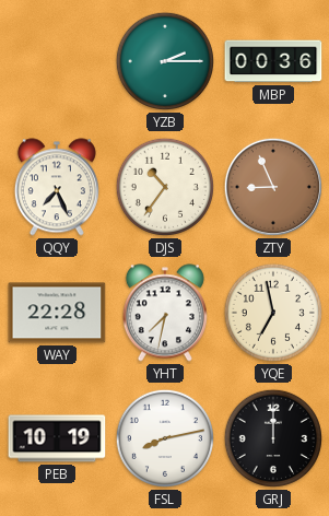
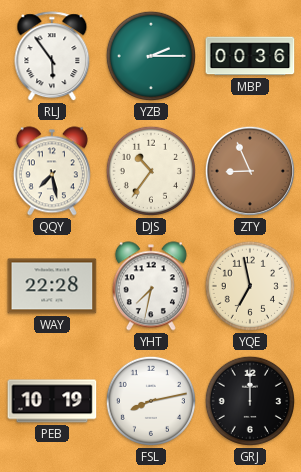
RLJ: none -> 5:54 (52, 57)
QQY: 7:26 -> 7:28 (52, 171)
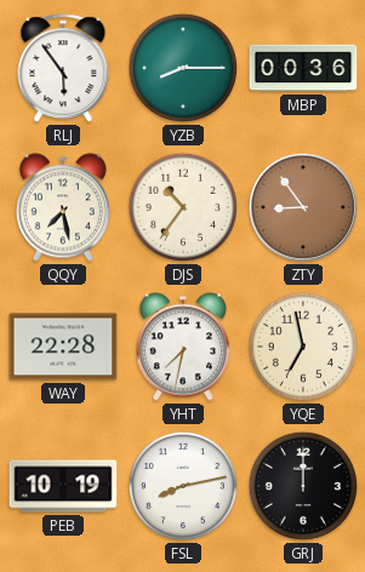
YZB: 2:15 -> 8:15 (183, 68)
ZTY: 8:56 -> 8:54 (303, 207)
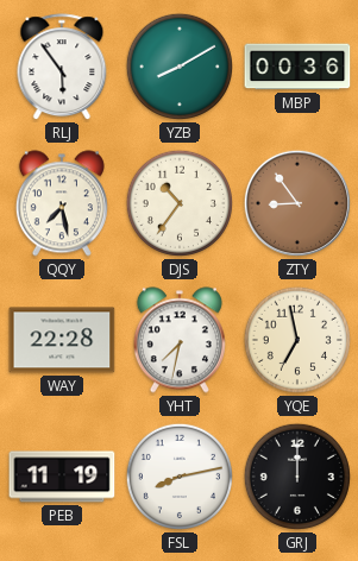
YZB: 8:15 -> 8:10 (180, 67)
PEB: 10:19 -> 11:19 (62, 477)
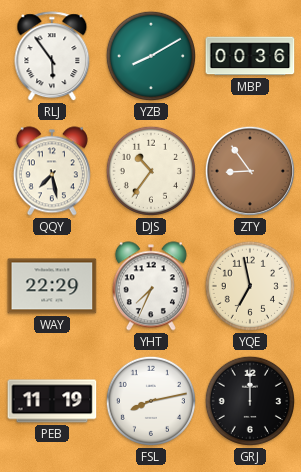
WAY: 22:28 -> 22:29 (52, 286)
YHT: 7:32 -> 7:34 (151, 286)
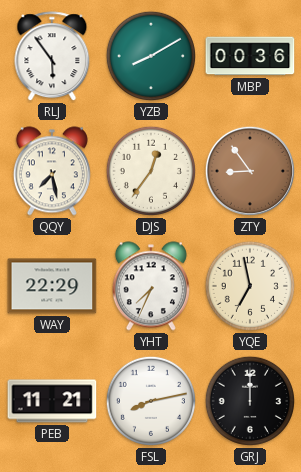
DJS: 10:36 -> 12:36 (151, 171)
PEB: 11:19 -> 11:21 (52, 401)
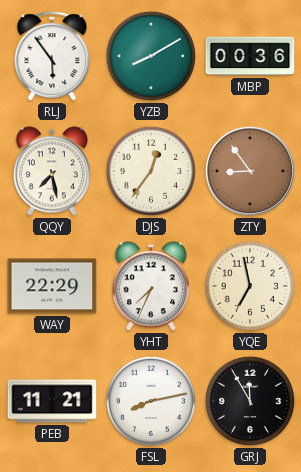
GRJ: 12:00 -> 11:55 (250, 401)
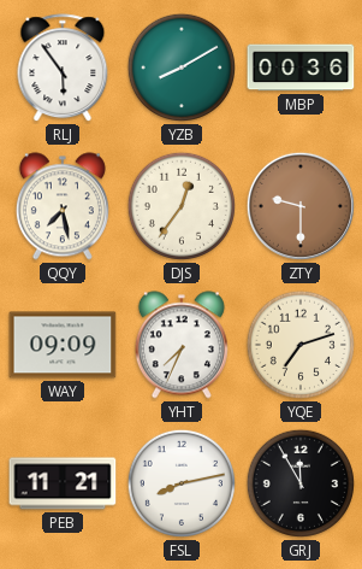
ZTY: 8:54 -> 9:30 (301, 206)
WAY: 22:29 -> 09:09 (63, 345)
YQE: 6:58 -> 7:12 (301, 345)
